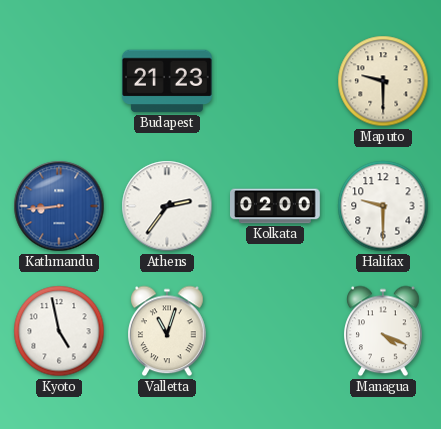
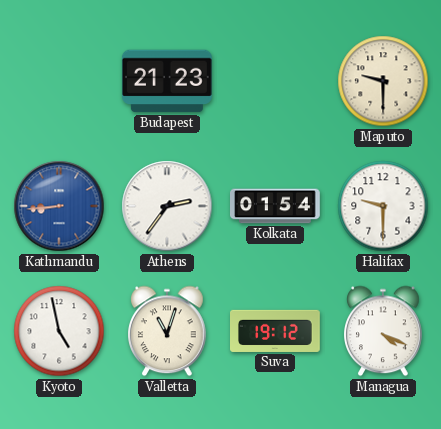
Kolkata: 02:00 -> 01:54 (276, 206)
Suva: none -> 19:12 (276, 331)
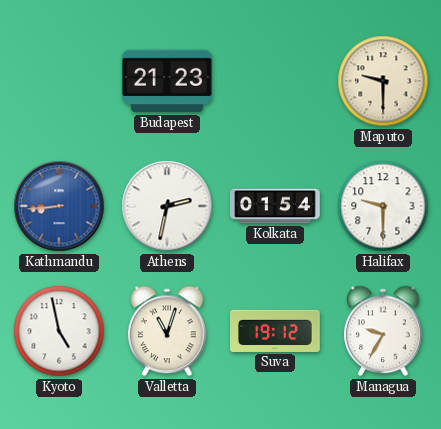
Athens: 2:36 -> 2:32 (167, 206)
Managua: 4:19 -> 9:35 (383, 331)
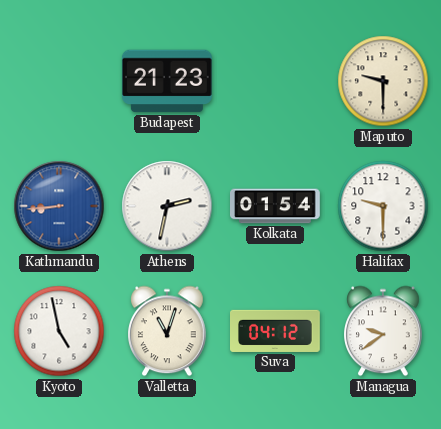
Suva: 19:12 -> 04:12 (276, 331)
Managua: 9:35 -> 9:39 (383, 331)
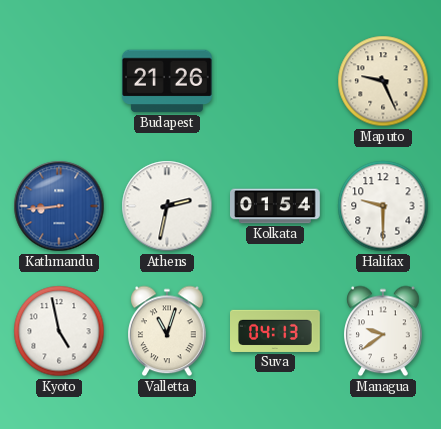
Budapest: 21:23 -> 21:26 (167, 81)
Maputo: 9:30 -> 9:26 (383, 81)
Suva: 04:12 -> 04:13 (276, 331)
